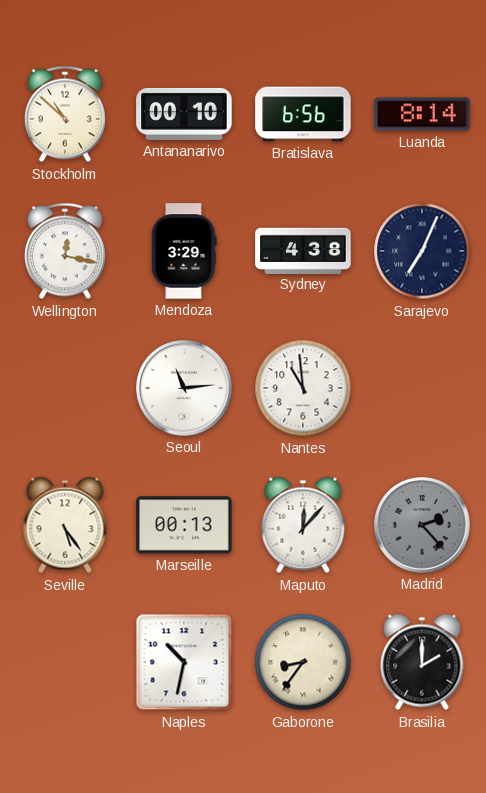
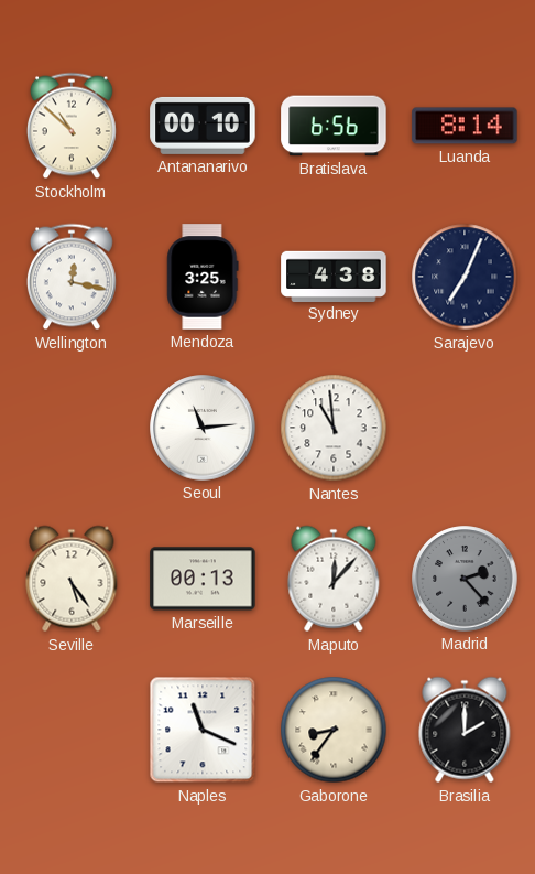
Mendoza: 3:29 -> 3:25 (203, 277)
Naples: 10:32 -> 11:19 (203, 730)
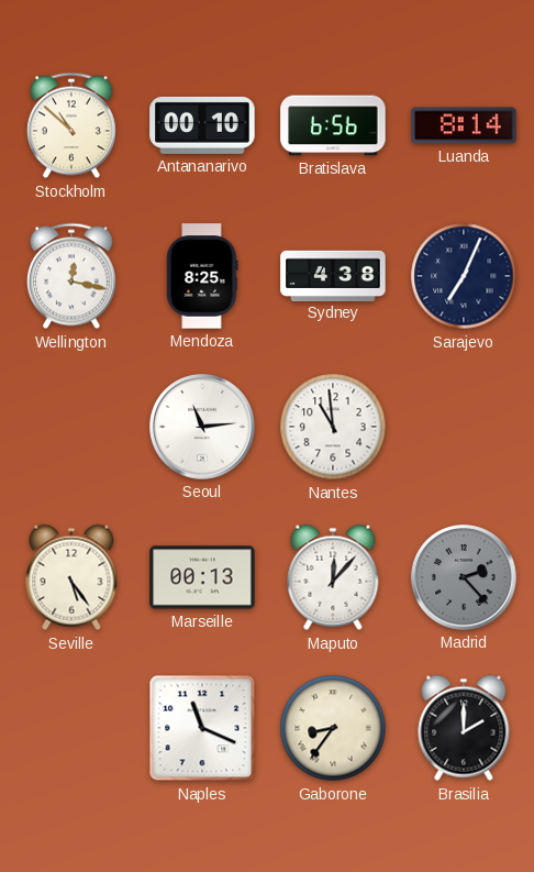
Mendoza: 3:25 -> 8:25 (202, 276)
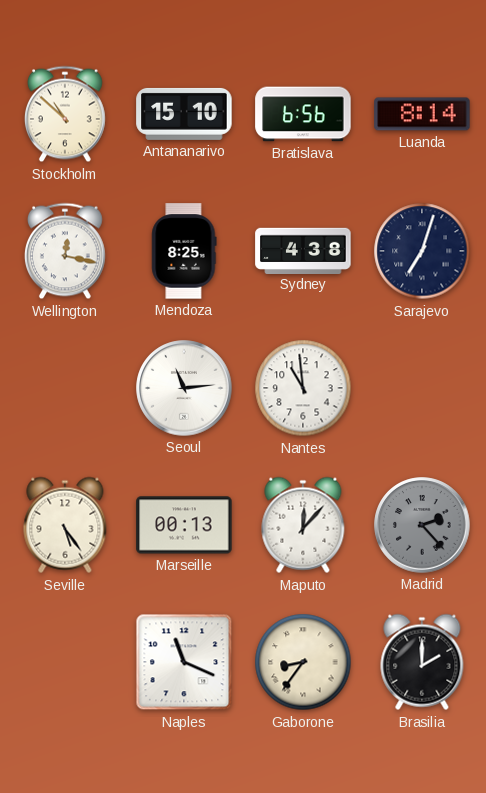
Antananarivo: 00:10 -> 15:10 (184, 114)
Sarajevo: 7:04 -> 7:03 (422, 251)
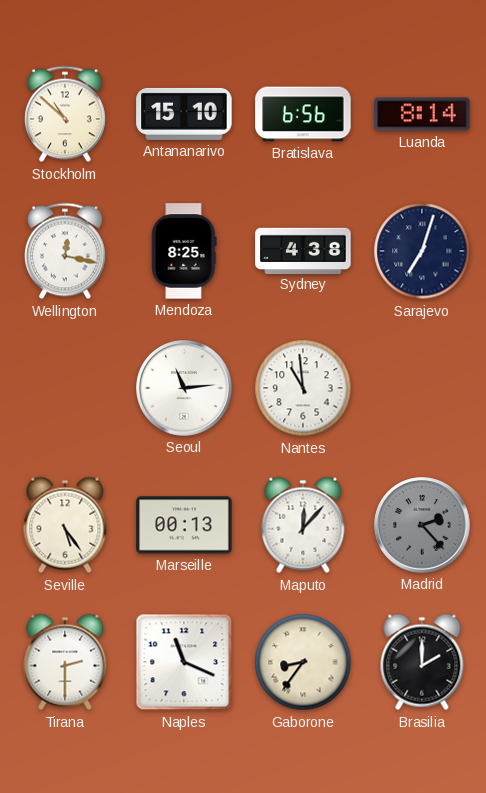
Tirana: none -> 2:30 (65, 662)
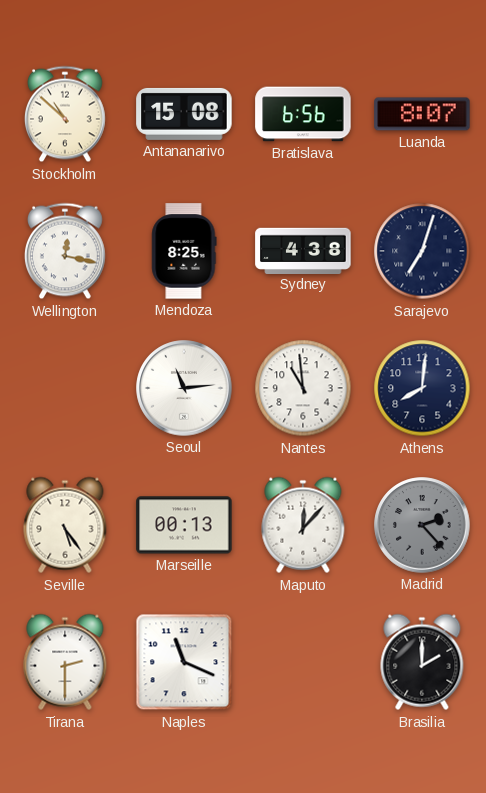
Antananarivo: 15:10 -> 15:08 (184, 114)
Luanda: 8:14 -> 8:07 (422, 114)
Athens: none -> 8:01 (422, 388)
Gaborone: 8:36 -> none (303, 662)
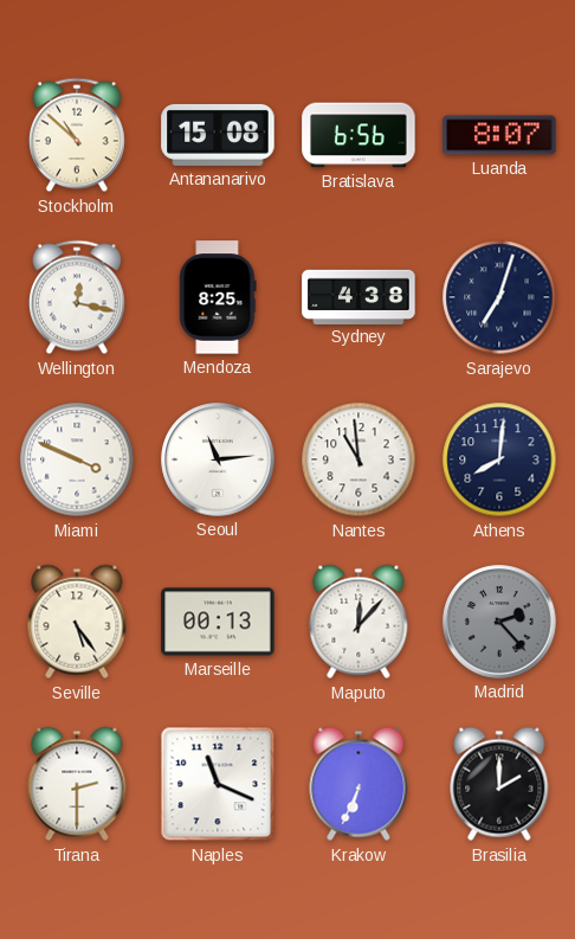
Miami: none -> 3:49 (77, 459)
Krakow: none -> 6:34 (358, 784)
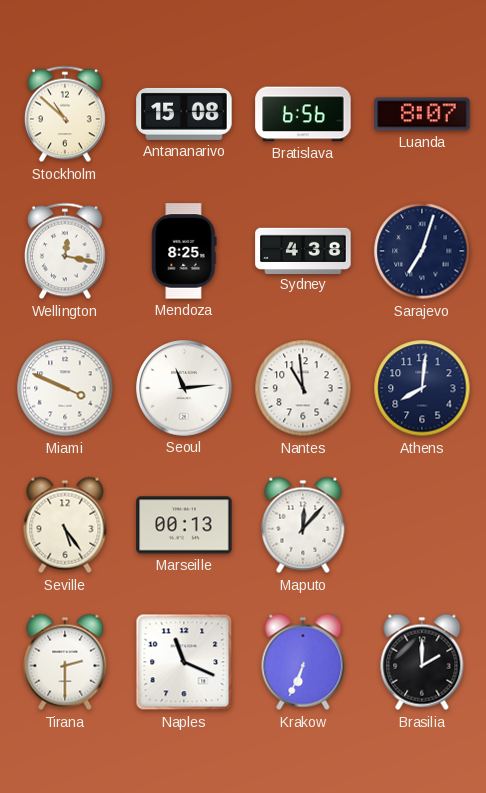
Madrid: 2:23 -> none (499, 622)
